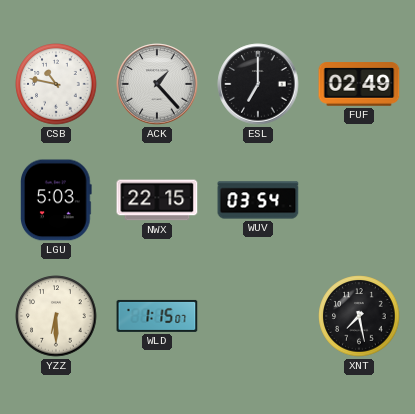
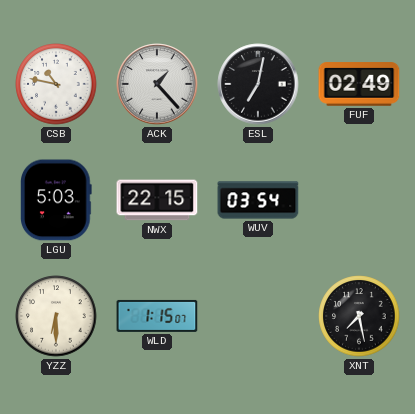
ESL: 7:00 -> 7:02 (258, 84)
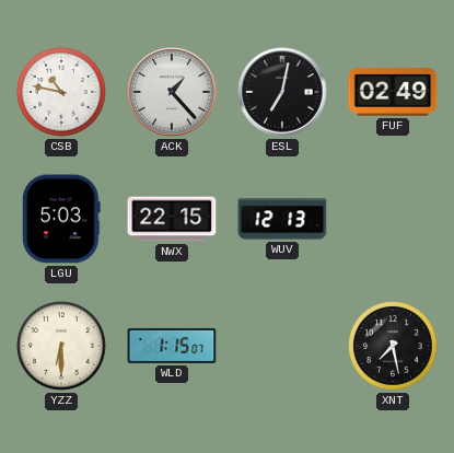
WUV: 03:54 -> 12:13 (282, 219)
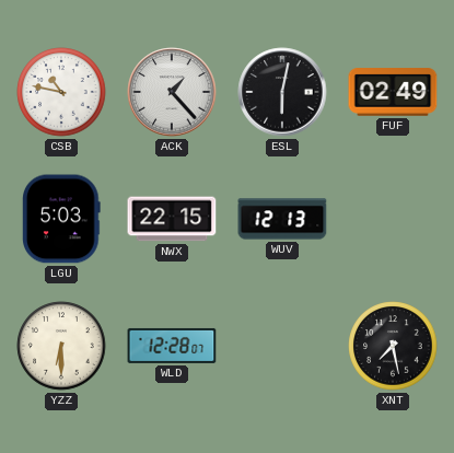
ESL: 7:02 -> 6:02 (282, 92)
WLD: 1:15 -> 12:28 (172, 346)
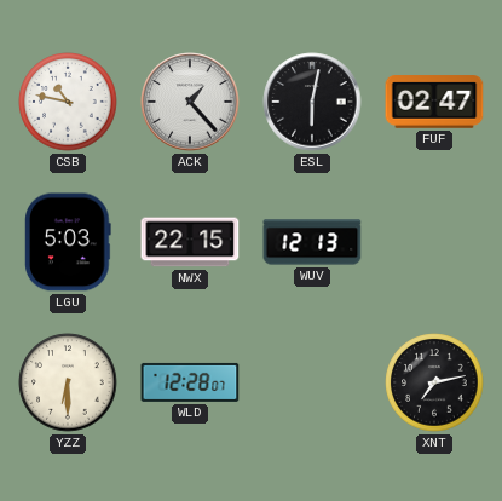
FUF: 02:49 -> 02:47 (434, 102)
XNT: 7:28 -> 7:13 (434, 382)
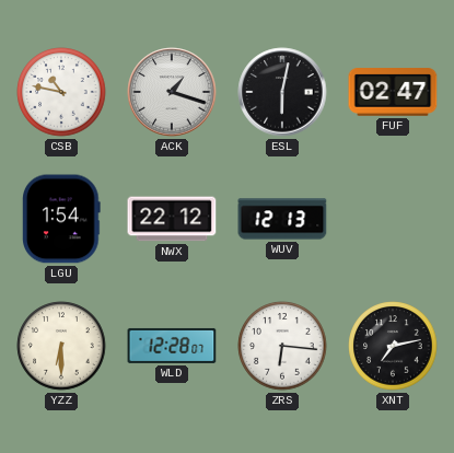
ACK: 1:23 -> 1:18 (172, 92)
LGU: 5:03 -> 1:54 (62, 219)
NWX: 22:15 -> 22:12 (172, 219)
ZRS: none -> 6:16 (282, 346)
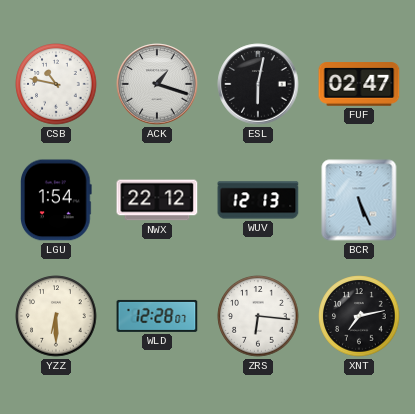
BCR: none -> 5:26 (359, 200)
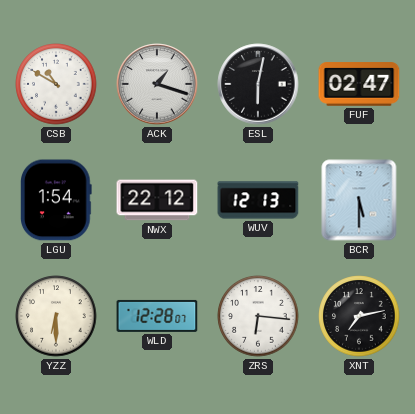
CSB: 10:47 -> 10:50 (56, 84)
BCR: 5:26 -> 5:30 (359, 200)
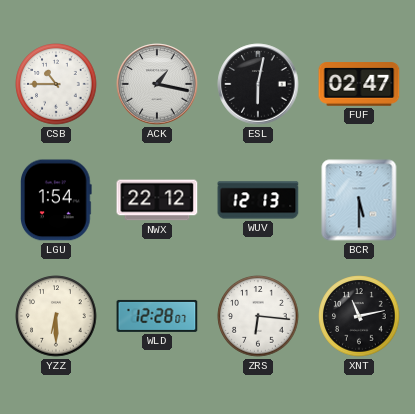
CSB: 10:50 -> 10:45 (56, 84)
ACK: 1:18 -> 1:17 (157, 84)
XNT: 7:13 -> 11:13 (359, 316)
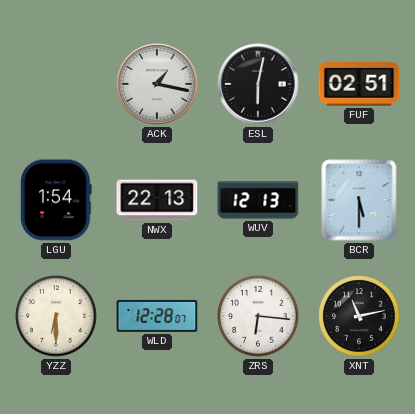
CSB: 10:45 -> none (56, 84)
FUF: 02:47 -> 02:51 (359, 84)
NWX: 22:12 -> 22:13 (157, 200)
